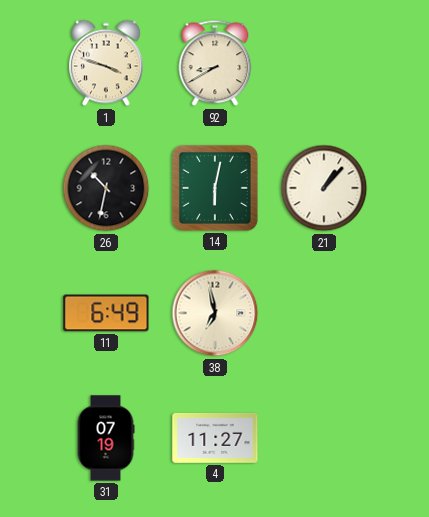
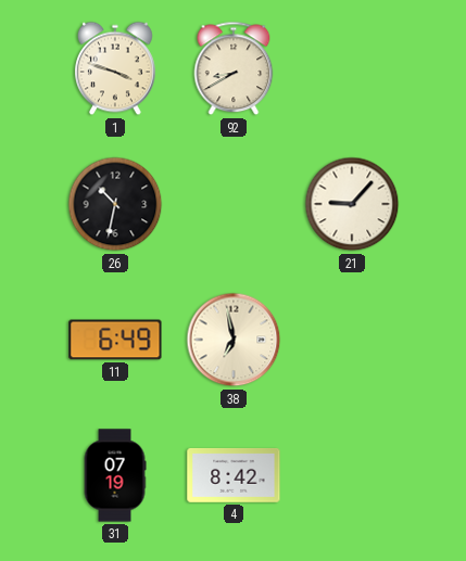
14: 6:02 -> none (215, 188)
21: 1:07 -> 9:07 (352, 204)
4: 11:27 -> 8:42 (234, 475)
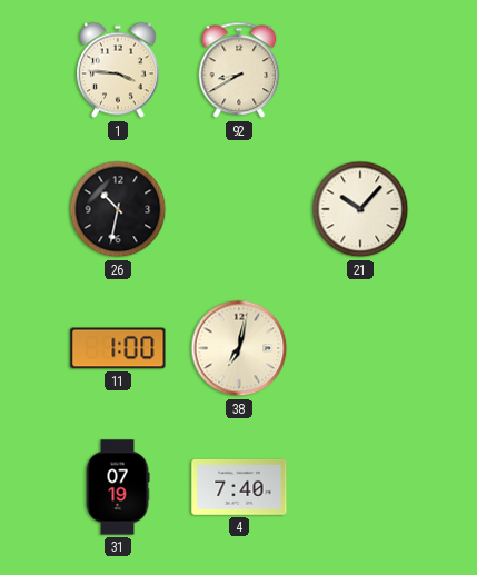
1: 3:48 -> 3:46 (119, 70)
21: 9:07 -> 10:07 (360, 209)
11: 6:49 -> 1:00 (118, 348)
38: 6:58 -> 7:02 (239, 348)
4: 8:42 -> 7:40 (239, 487)
